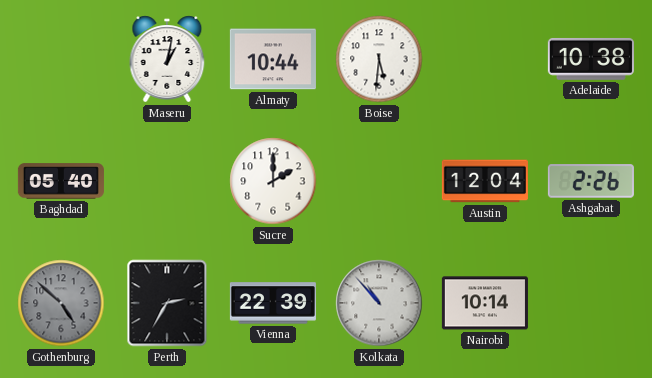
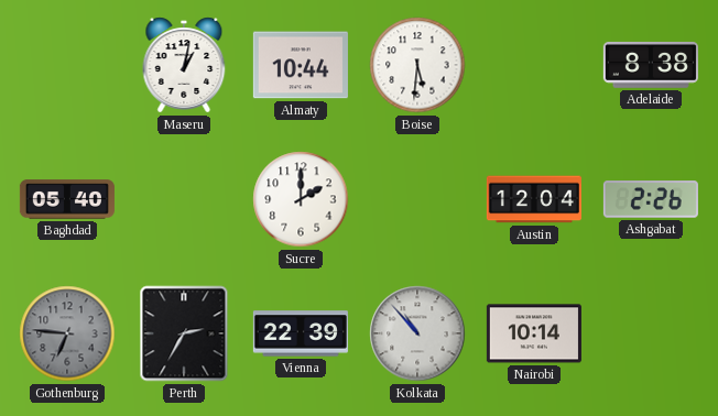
Adelaide: 10:38 -> 8:38 (651, 65)
Gothenburg: 4:52 -> 6:46 (67, 333)
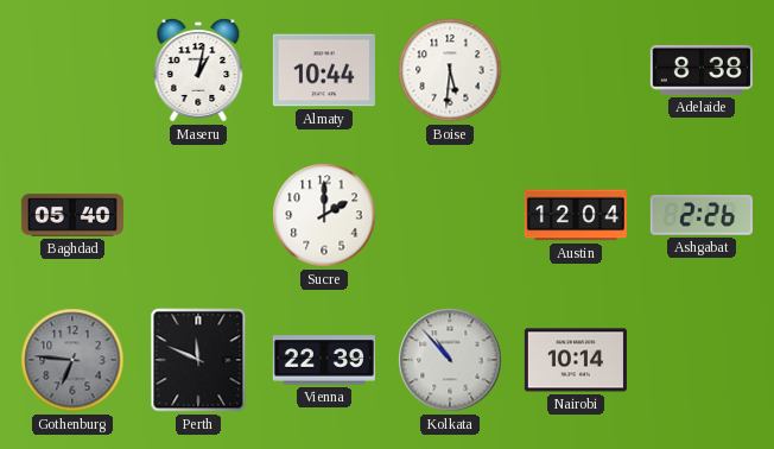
Perth: 2:35 -> 11:49 (198, 360)
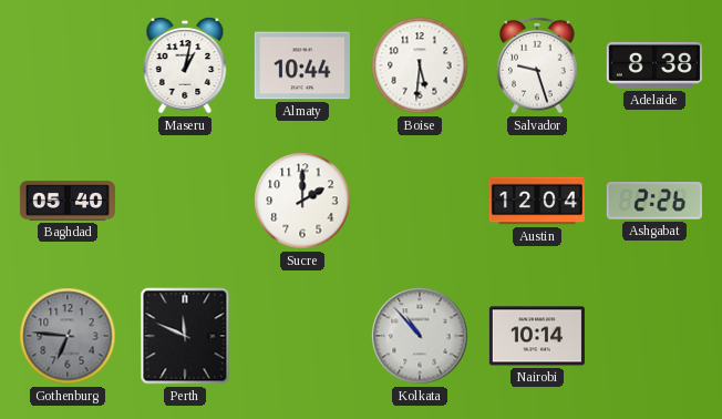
Salvador: none -> 9:27 (537, 65)
Vienna: 22:39 -> none (324, 360)
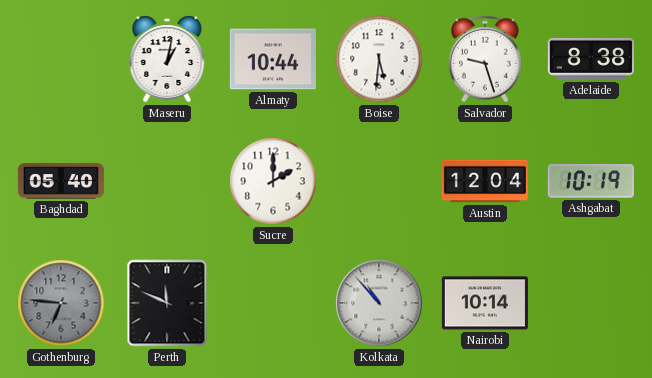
Ashgabat: 2:26 -> 10:19 (591, 181)
